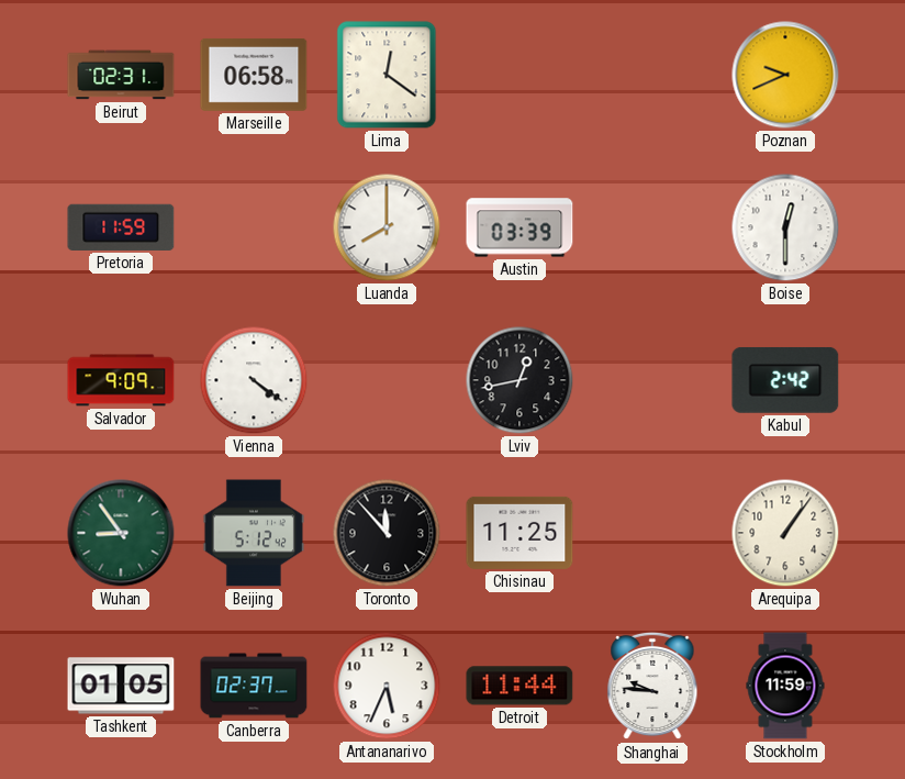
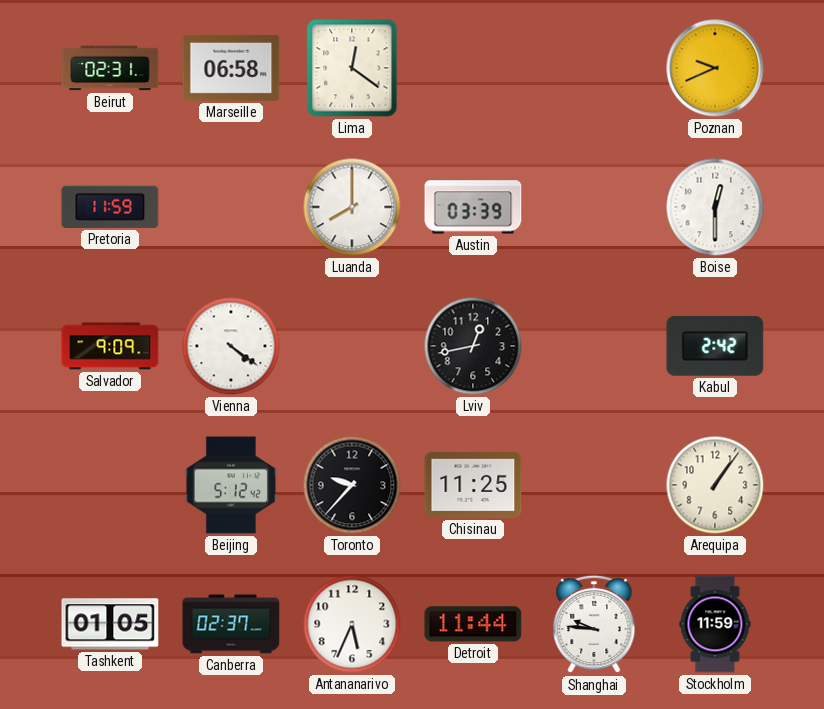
Wuhan: 8:54 -> none (121, 533)
Toronto: 11:53 -> 9:37 (352, 485)
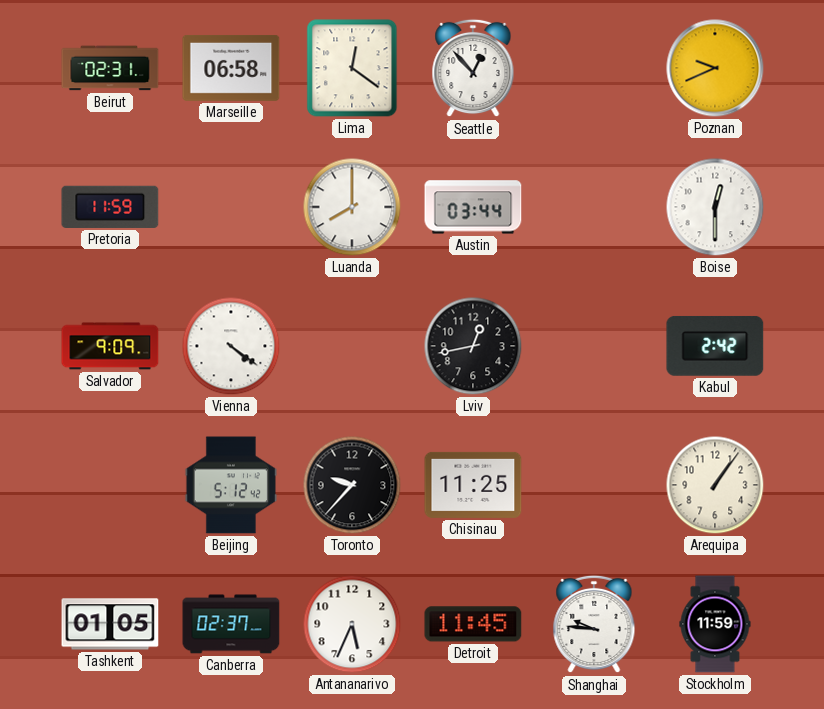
Seattle: none -> 12:53 (473, 68)
Austin: 03:39 -> 03:44 (473, 207)
Detroit: 11:44 -> 11:45 (473, 624)
